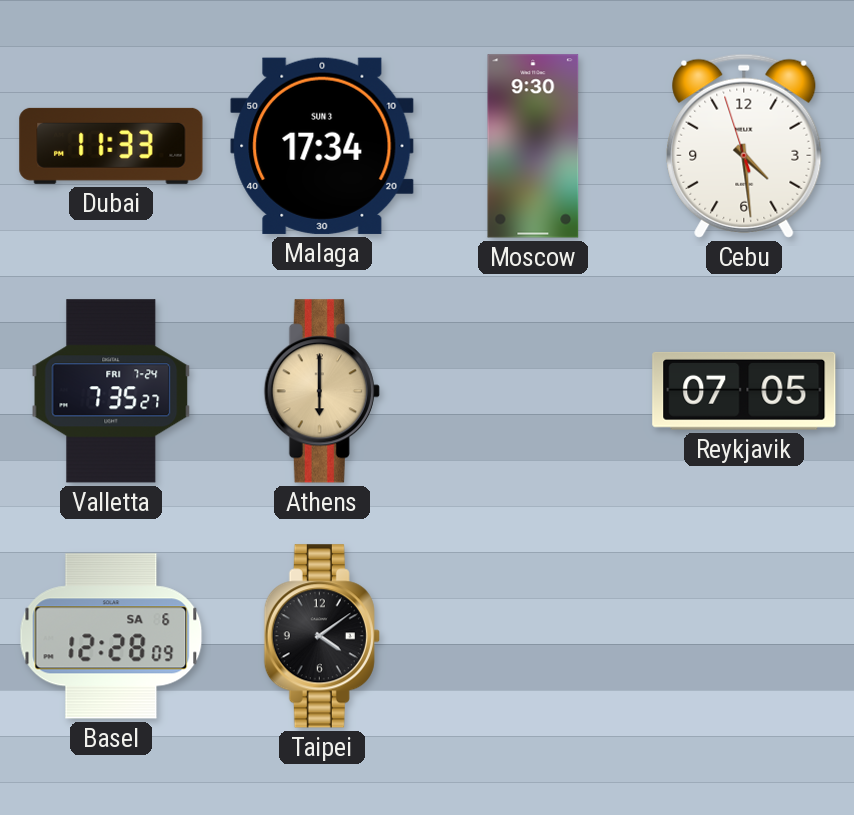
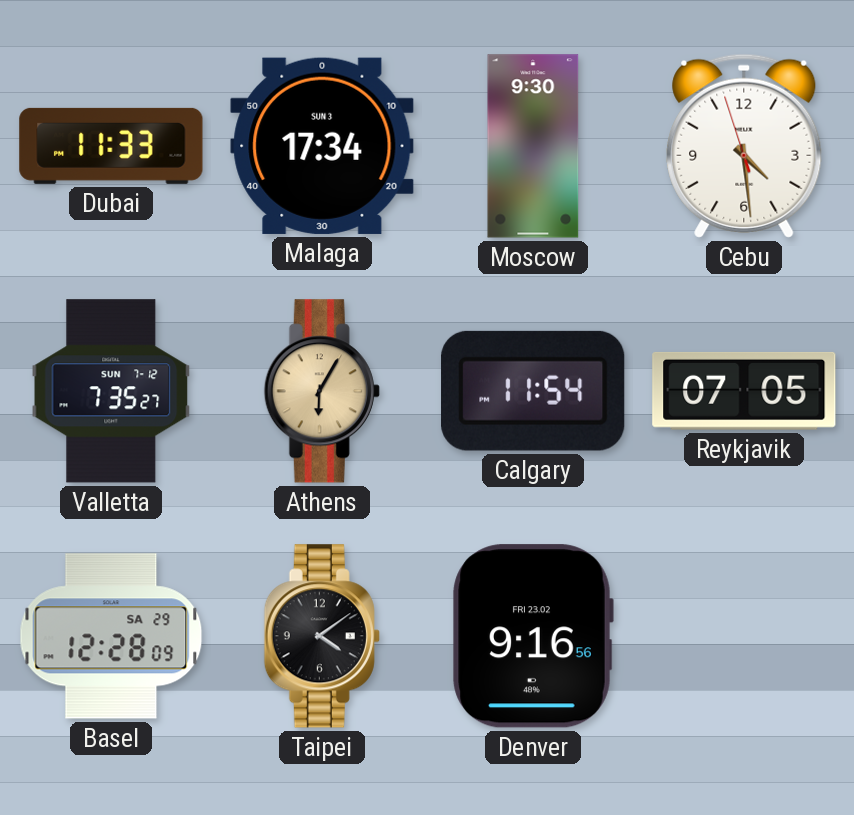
Valletta date: FRI 7-24 -> SUN 7-12 (111, 391)
Athens: 6:00 -> 6:05 (322, 391)
Calgary: none -> 11:54 (533, 391)
Basel date: SA 6 -> SA 29 (111, 636)
Denver: none -> 9:16 (533, 636)
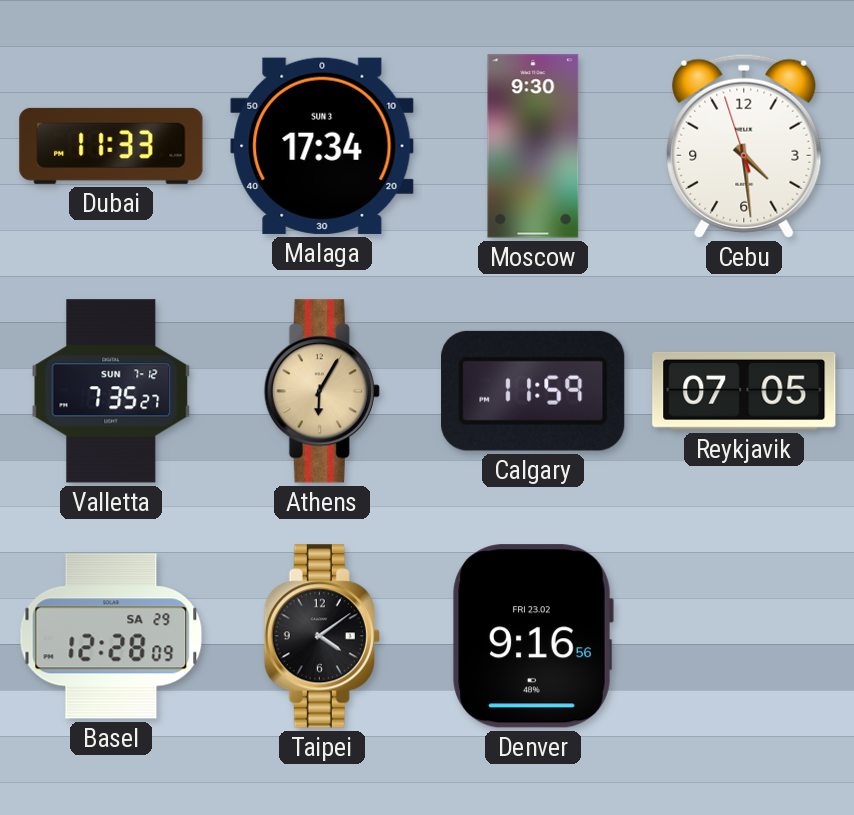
Calgary: 11:54 -> 11:59 (533, 391)
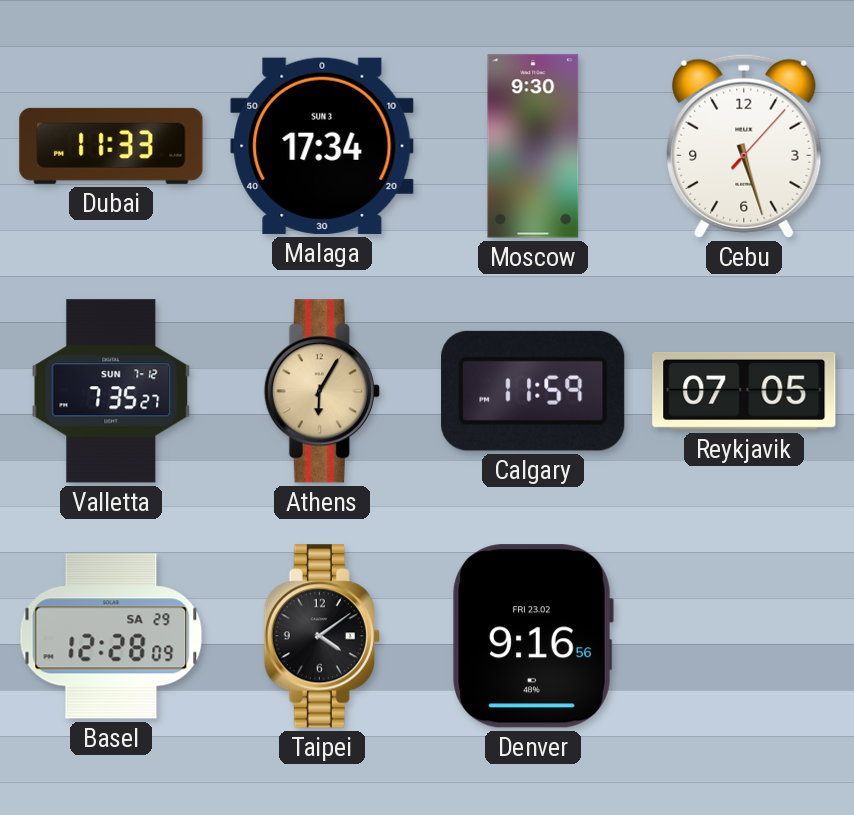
Cebu: 4:28 -> 5:27 (744, 146)
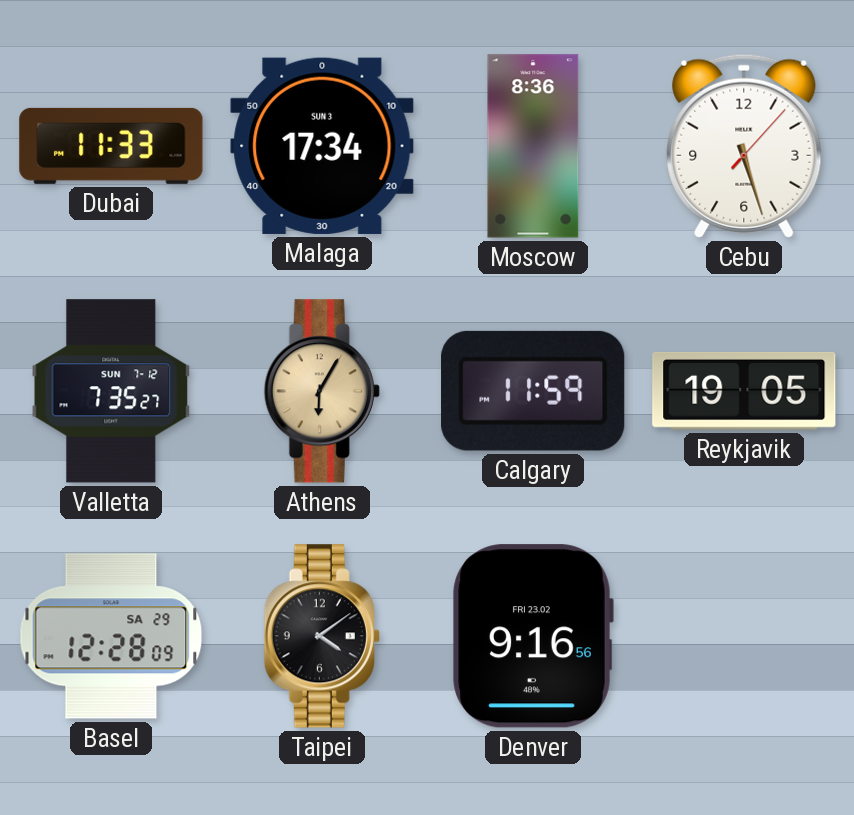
Moscow: 9:30 -> 8:36 (533, 146)
Reykjavik: 07:05 -> 19:05 (744, 391)
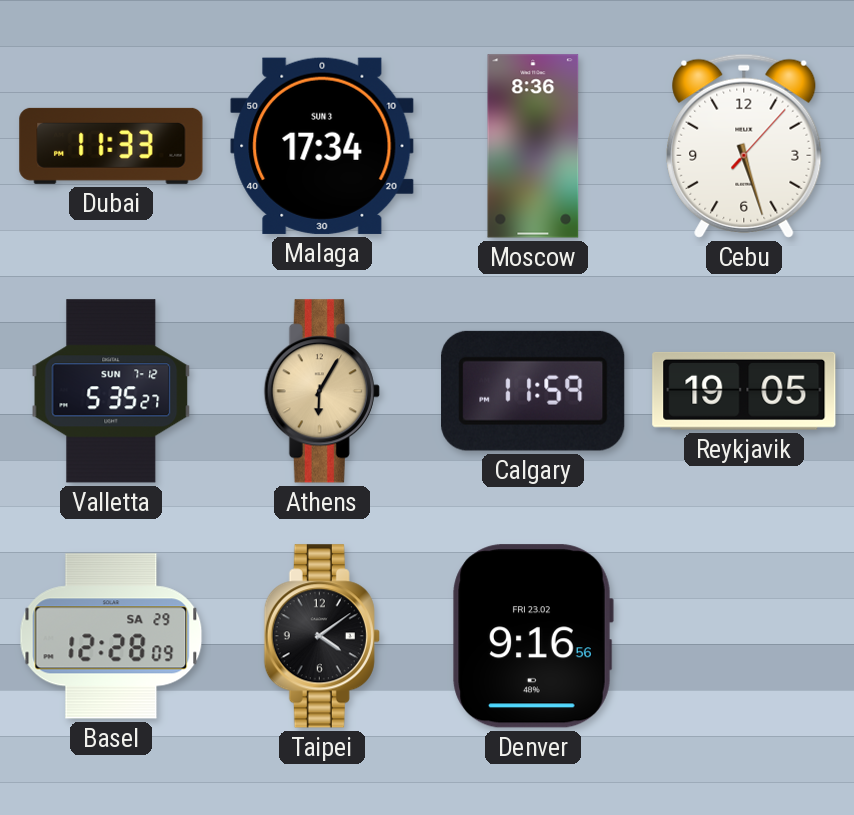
Valletta: 7:35 -> 5:35 (111, 391)
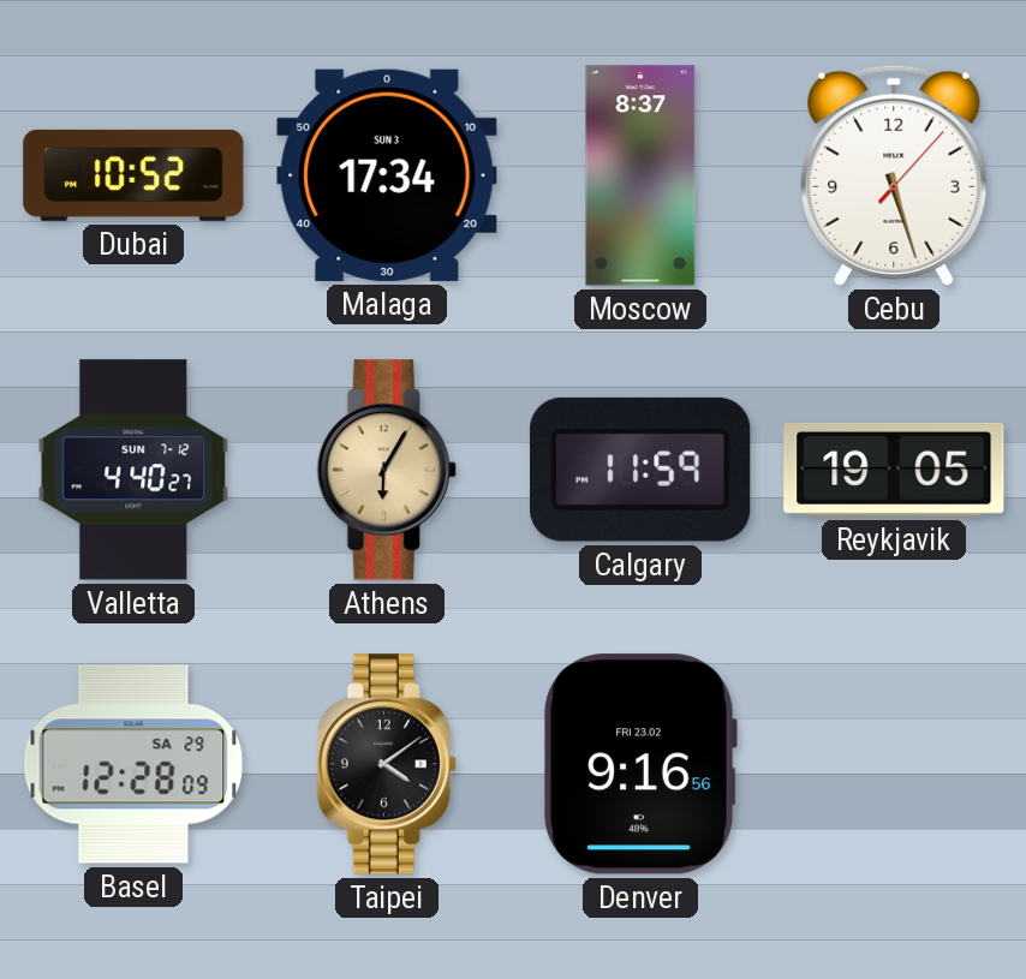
Dubai: 11:33 -> 10:52 (133, 175)
Moscow: 8:36 -> 8:37 (640, 175)
Valletta: 5:35 -> 4:40 (133, 470)
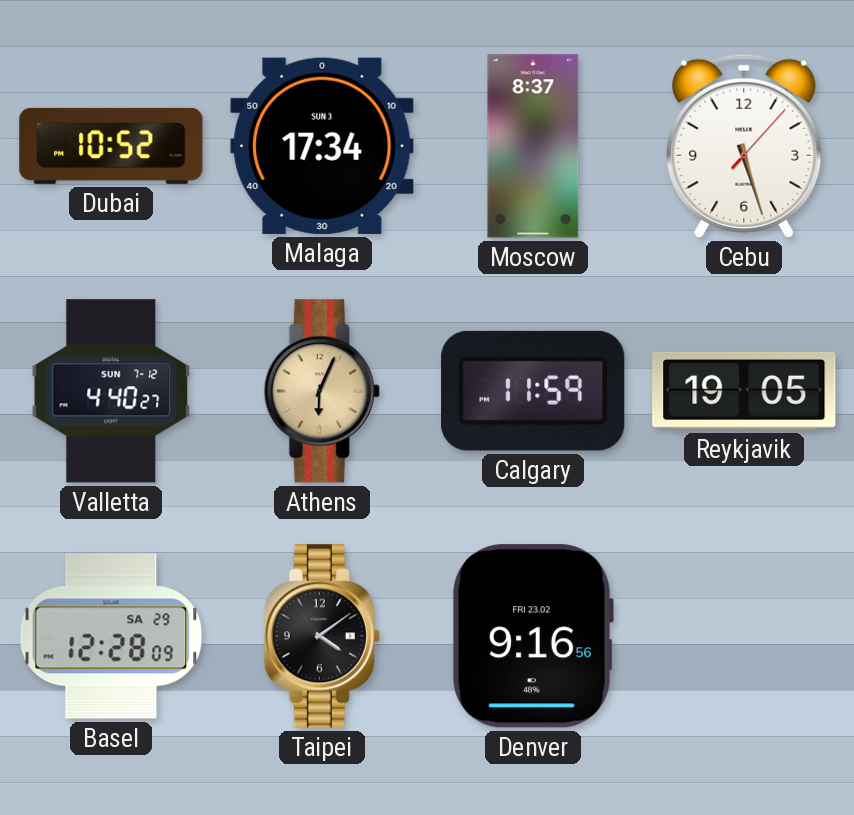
Athens: 6:05 -> 6:04 (322, 391)
